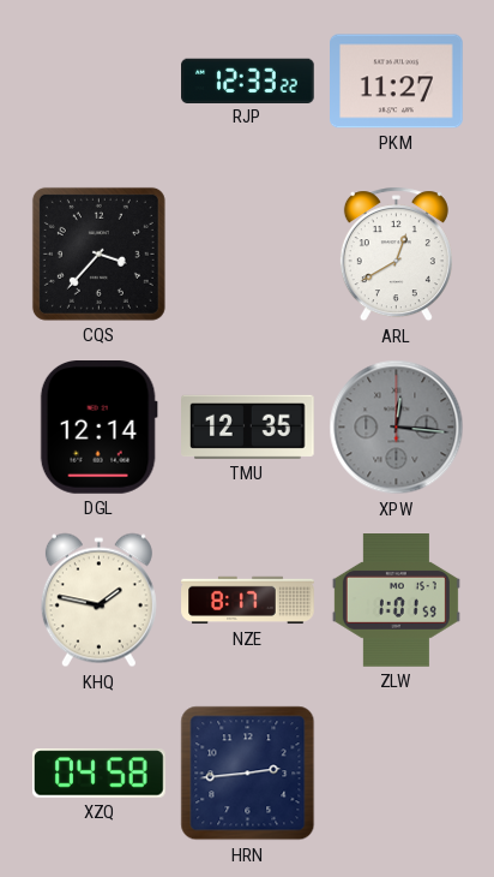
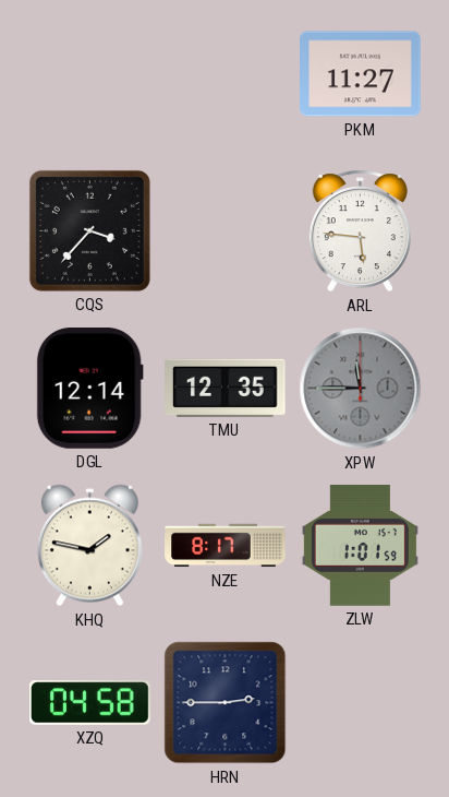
RJP: 12:33 -> none (248, 80)
ARL: 12:40 -> 5:46 (360, 231)
XPW: 12:16 -> 11:45 (361, 389)
HRN: 2:44 -> 2:45 (226, 703)
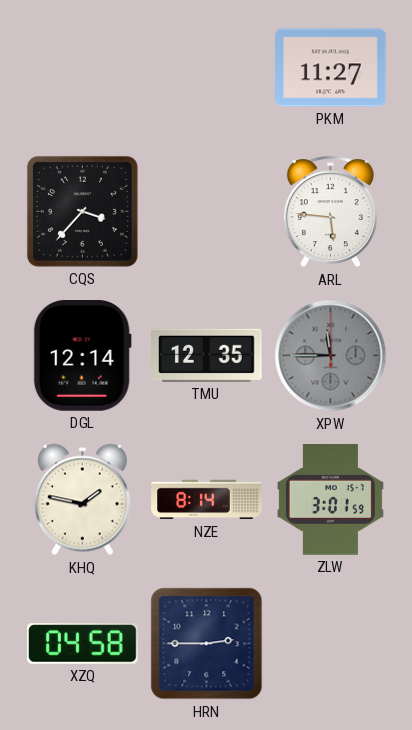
NZE: 8:17 -> 8:14 (207, 500)
ZLW: 1:01 -> 3:01 (330, 500)
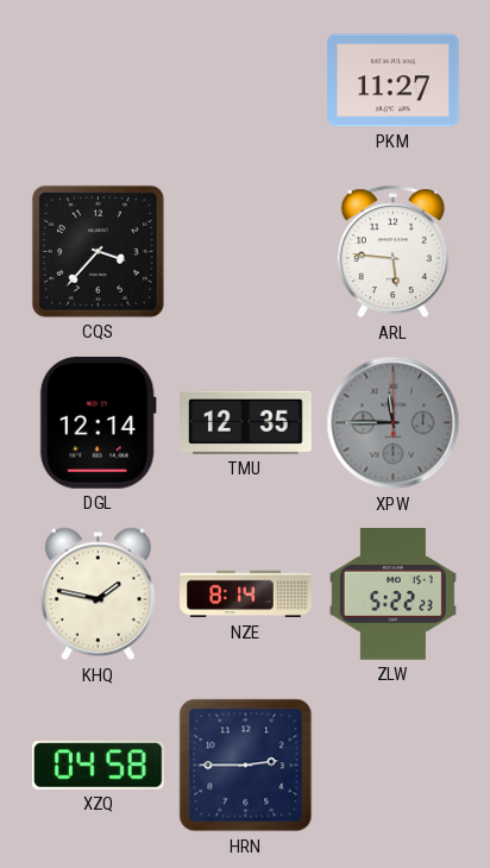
ZLW: 3:01 -> 5:22 (392, 595)
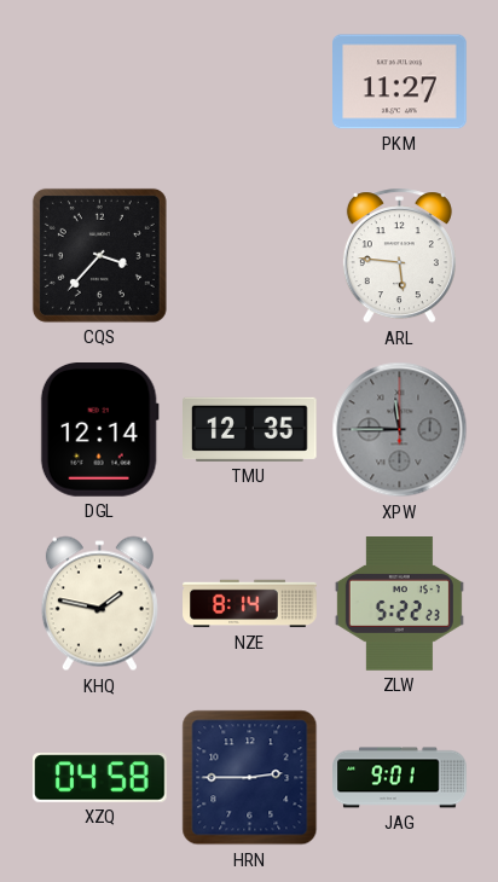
JAG: none -> 9:01 (400, 778)
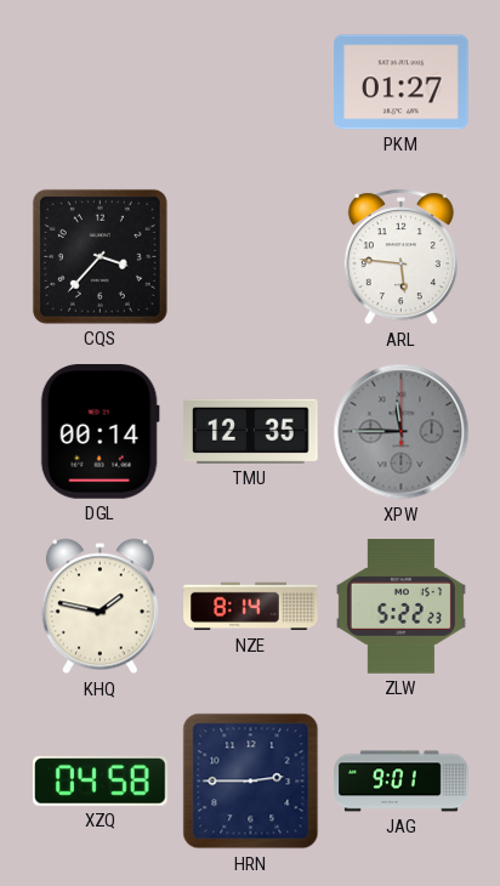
PKM: 11:27 -> 01:27 (402, 83)
DGL: 12:14 -> 00:14 (100, 432)
